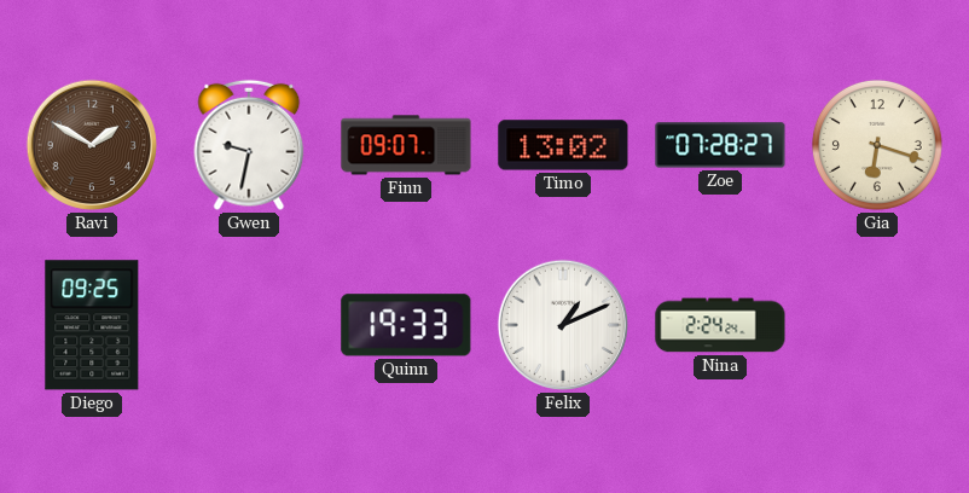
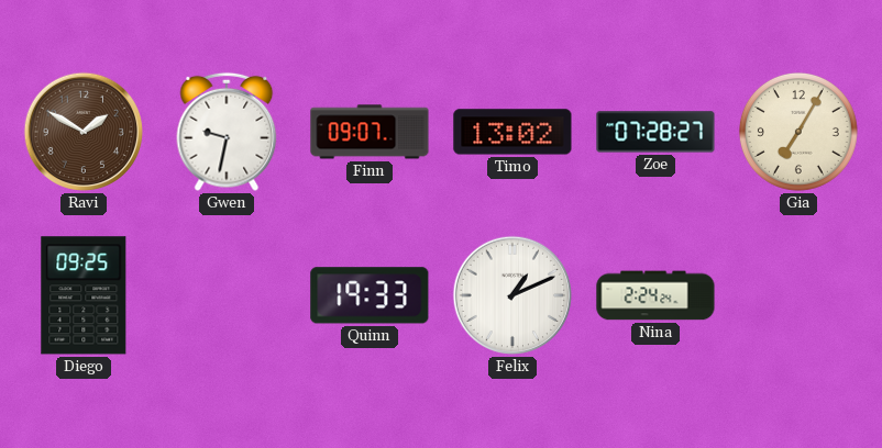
Gia: 6:18 -> 7:05 (798, 132)
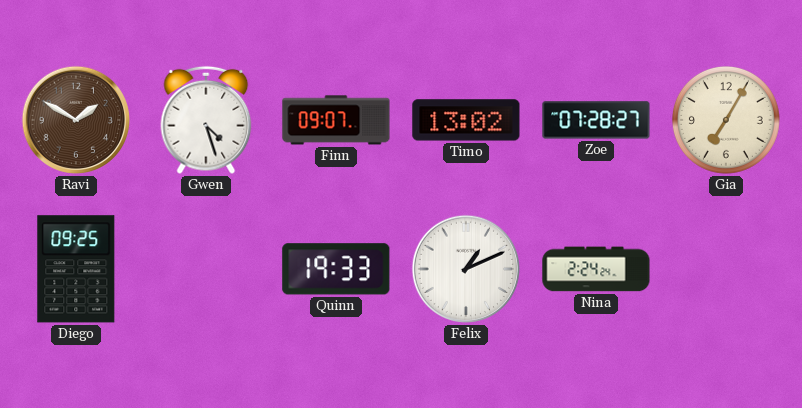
Gwen: 9:32 -> 4:27 (206, 120)
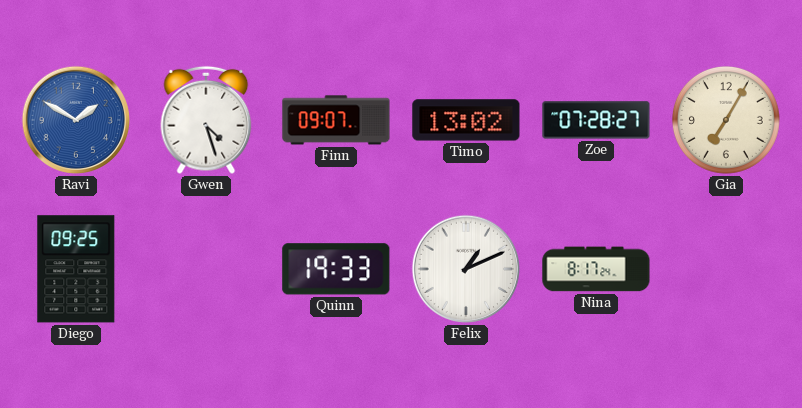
Ravi dial: brown -> blue (76, 120)
Nina: 2:24 -> 8:17 (596, 269)
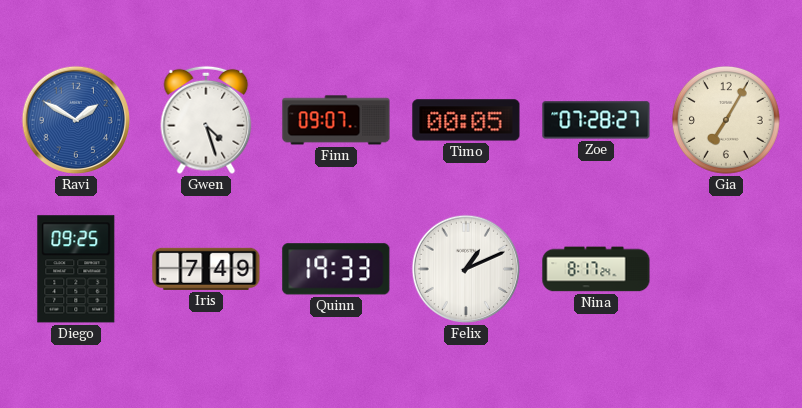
Timo: 13:02 -> 00:05 (466, 120)
Iris: none -> 7:49 (206, 269)
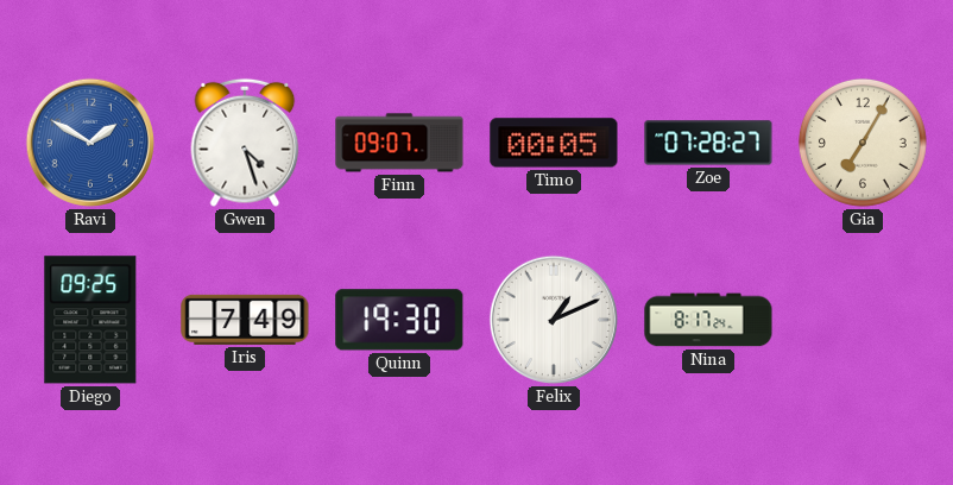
Quinn: 19:33 -> 19:30 (399, 320)
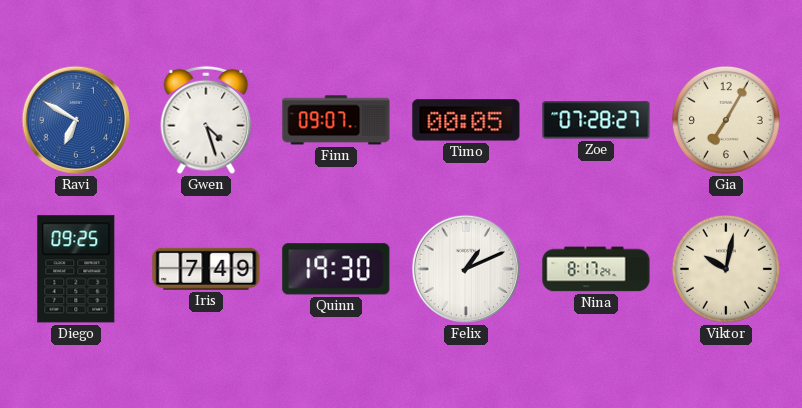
Ravi: 1:50 -> 6:50 (76, 120)
Viktor: none -> 10:02 (726, 269)
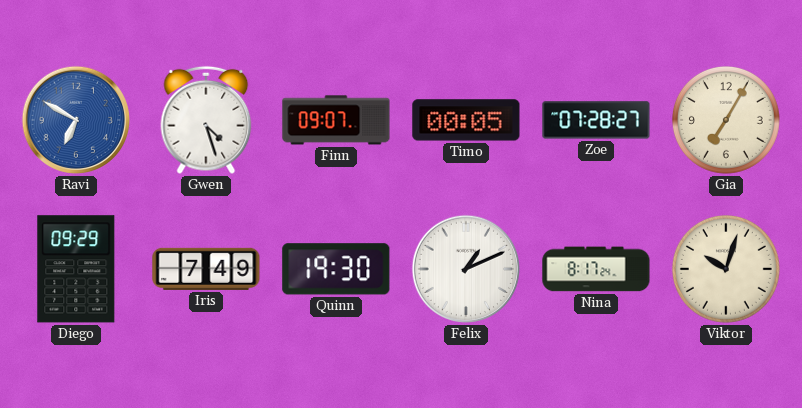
Diego: 09:25 -> 09:29 (76, 269)
Viktor: 10:02 -> 10:03 (726, 269)
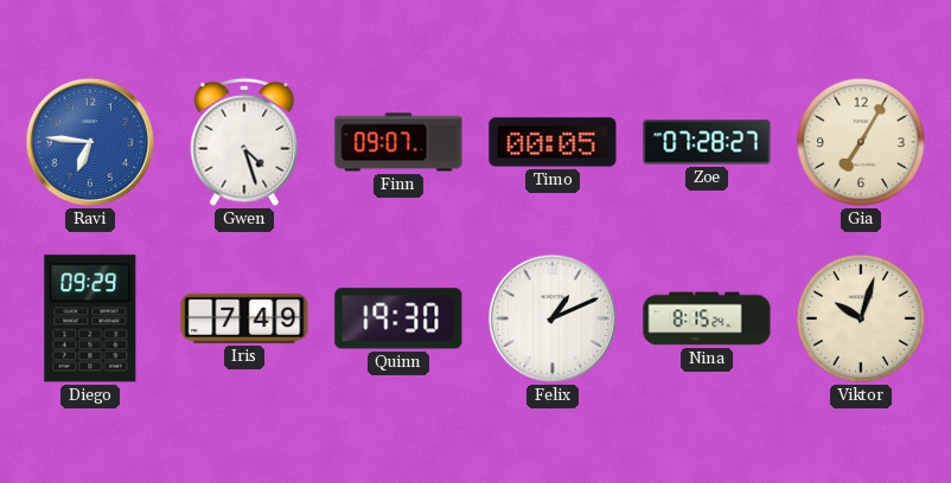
Ravi: 6:50 -> 6:46 (90, 142)
Nina: 8:17 -> 8:15 (707, 318)
